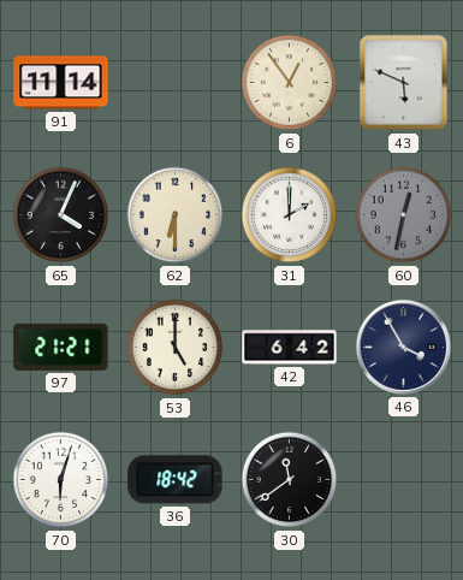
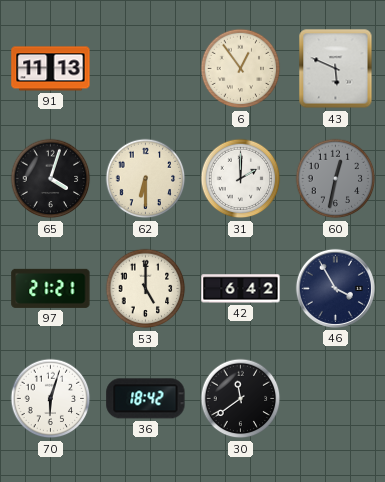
91: 11:14 -> 11:13 (51, 69)
65: 4:04 -> 4:03 (51, 179)
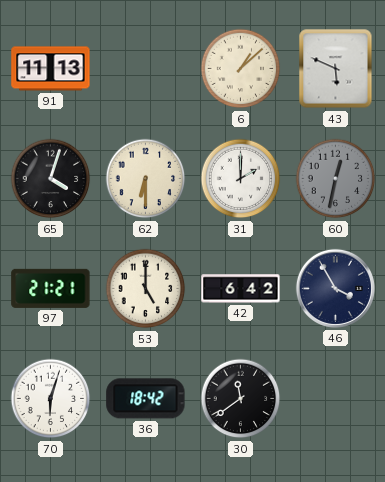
6: 12:54 -> 1:08 (241, 69)
